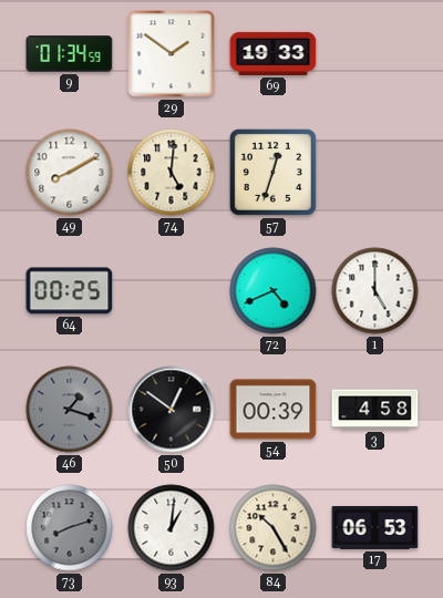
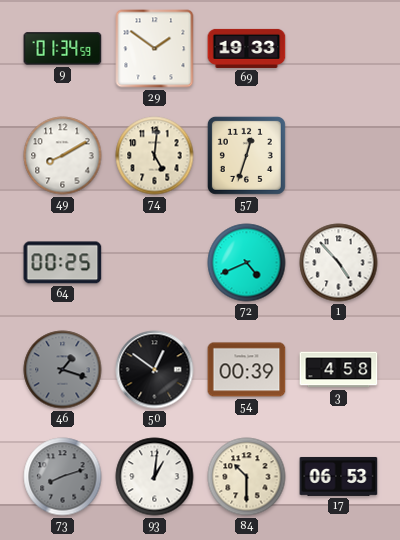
1: 5:00 -> 4:53 (339, 263)
84: 10:25 -> 10:30 (247, 477)
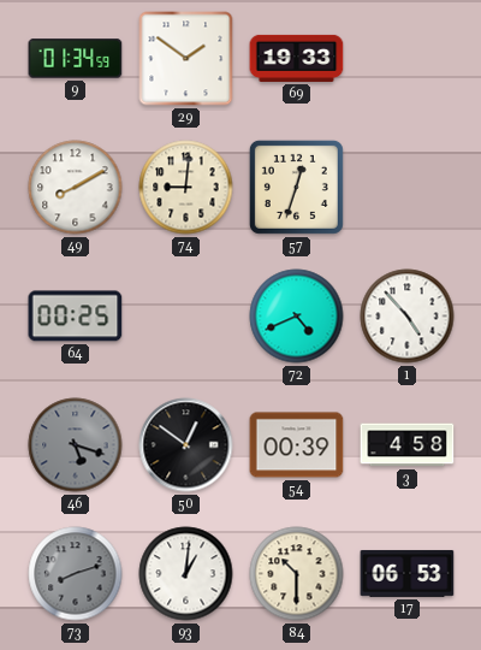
74: 5:01 -> 9:01 (186, 188)
46: 1:18 -> 5:18 (76, 445)
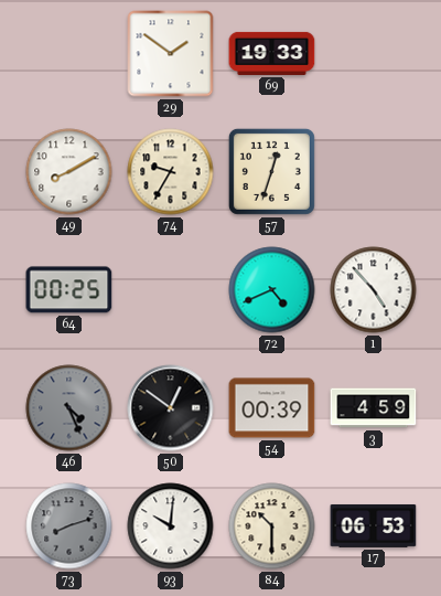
9: 01:34 -> none (76, 59)
74: 9:01 -> 9:35 (171, 172)
46: 5:18 -> 4:26 (69, 408)
3: 4:58 -> 4:59 (374, 408)
93: 1:01 -> 10:01 (171, 526)
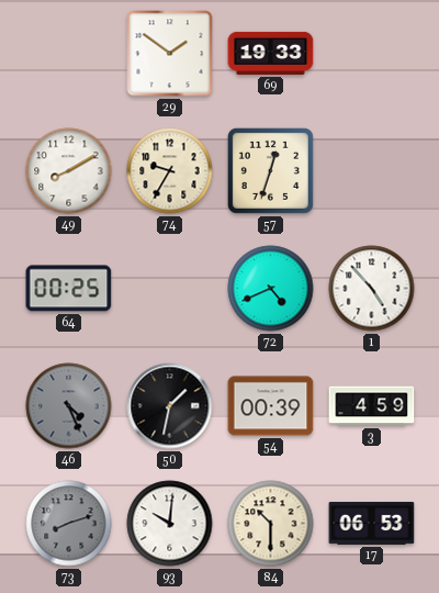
50: 12:51 -> 1:32 (170, 406)
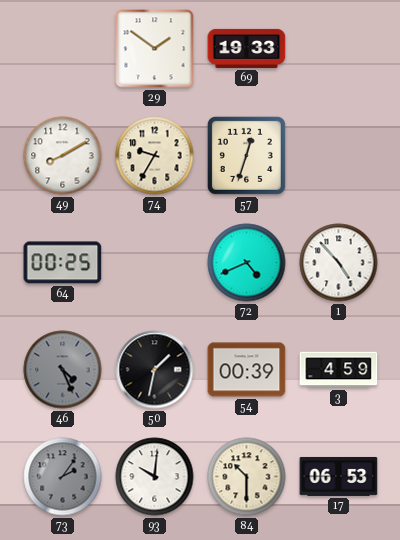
73: 8:12 -> 2:06 (63, 477)
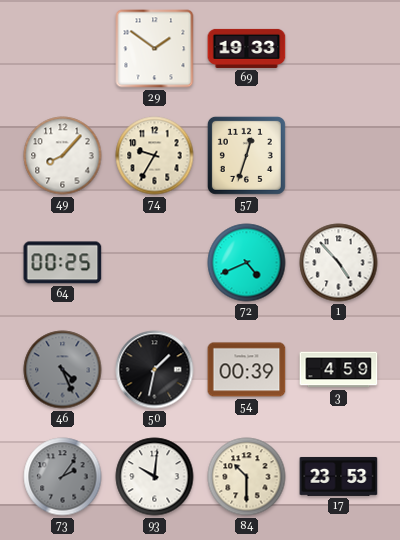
49: 8:10 -> 8:07 (63, 156)
17: 06:53 -> 23:53 (339, 476)
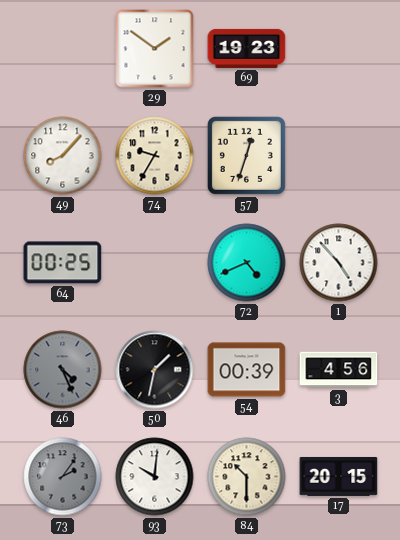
69: 19:33 -> 19:23 (247, 48)
3: 4:59 -> 4:56 (339, 370)
17: 23:53 -> 20:15 (339, 476)
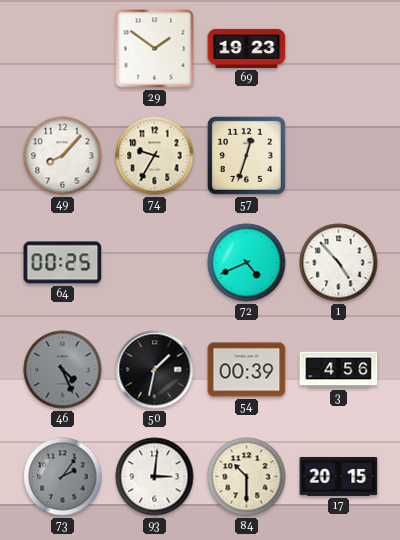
93: 10:01 -> 3:01 (155, 477)
